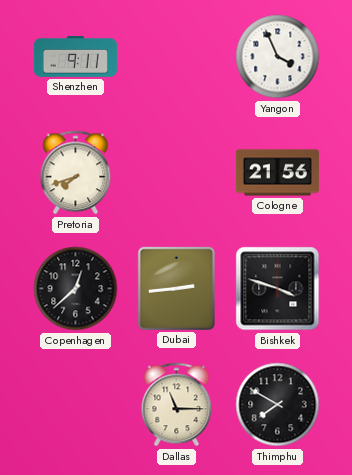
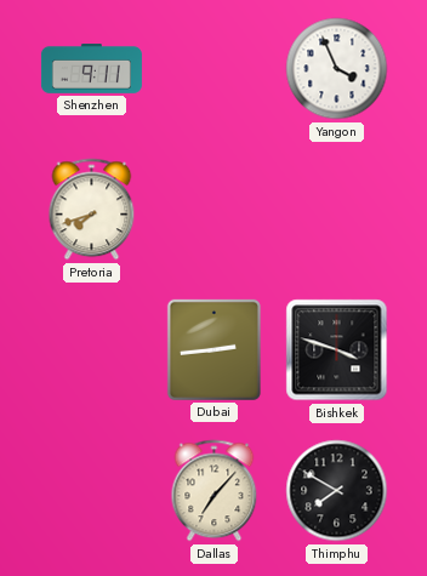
Cologne: 21:56 -> none (277, 173)
Copenhagen: 12:38 -> none (76, 289)
Dallas: 11:15 -> 7:07 (215, 491)
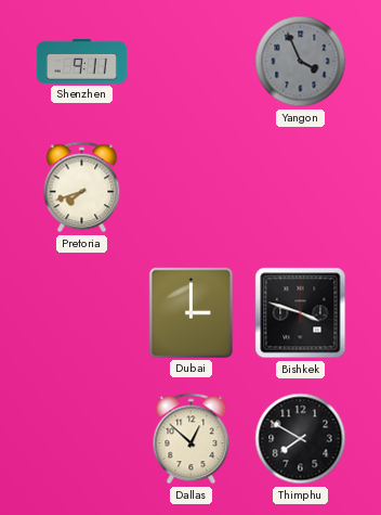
Yangon dial: white -> grey (301, 62)
Dubai: 2:44 -> 3:00 (190, 312)
Dallas: 7:07 -> 12:52 (192, 439)
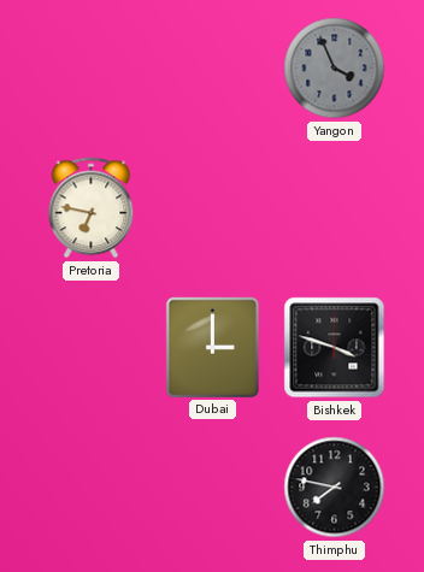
Shenzhen: 9:11 -> none (81, 62)
Pretoria: 7:42 -> 6:47 (92, 208)
Dallas: 12:52 -> none (192, 439)
Thimphu: 7:50 -> 7:47 (335, 488)
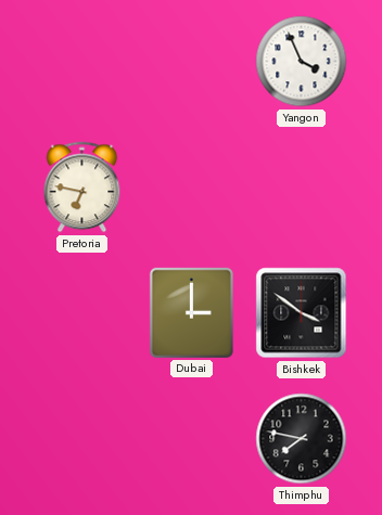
Yangon dial: grey -> white (302, 62)
Bishkek: 3:48 -> 3:51 (302, 313)
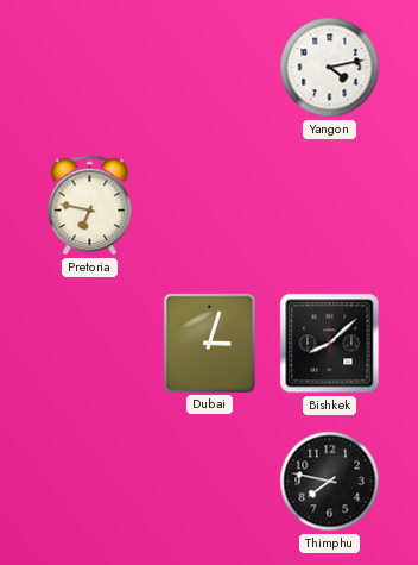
Yangon: 3:56 -> 4:13 (330, 68)
Dubai: 3:00 -> 3:03 (209, 343)
Bishkek: 3:51 -> 8:08 (330, 344)
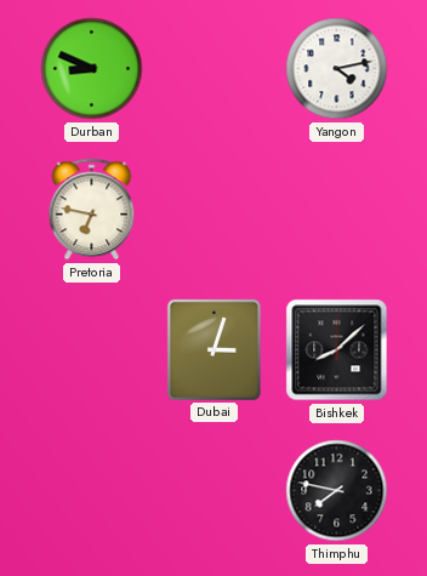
Durban: none -> 8:49 (92, 69)
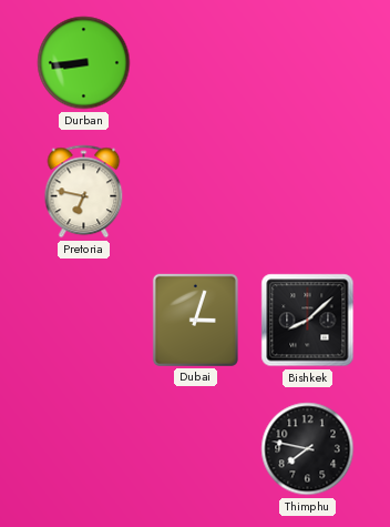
Durban: 8:49 -> 8:44 (84, 63)
Yangon: 4:13 -> none (337, 69)
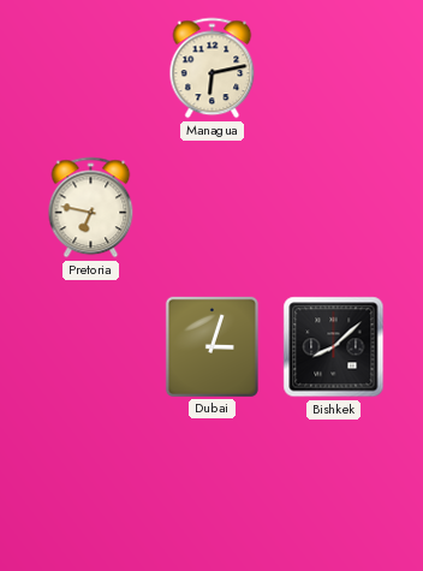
Durban: 8:44 -> none (84, 63)
Managua: none -> 6:13 (213, 69)
Thimphu: 7:47 -> none (308, 449)
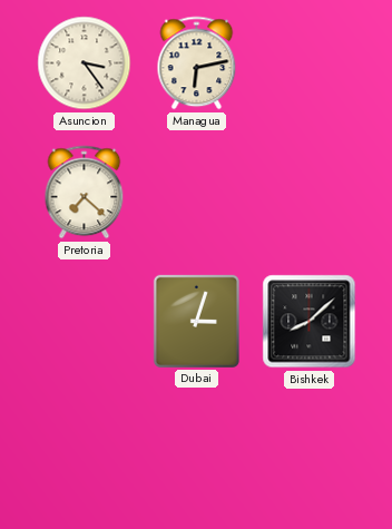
Asuncion: none -> 3:24 (85, 63)
Pretoria: 6:47 -> 7:22 (85, 193)
